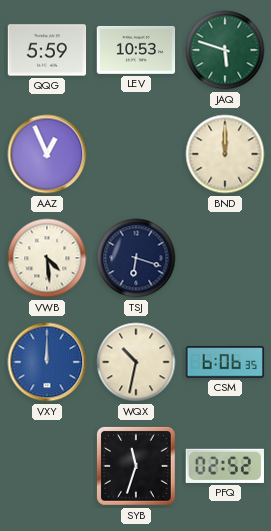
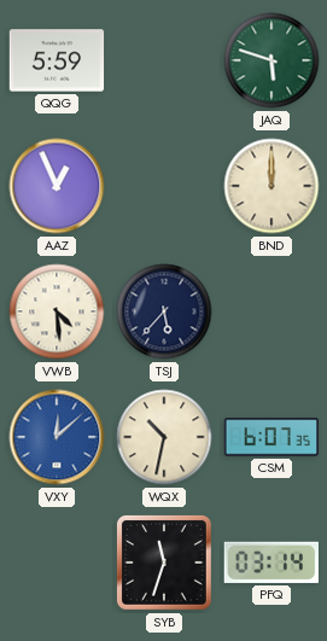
LEV: 10:53 -> none (136, 50)
TSJ: 6:18 -> 5:37 (164, 311)
VXY: 12:00 -> 12:08 (57, 437)
CSM: 6:06 -> 6:07 (271, 437)
PFQ: 02:52 -> 03:14 (271, 563)
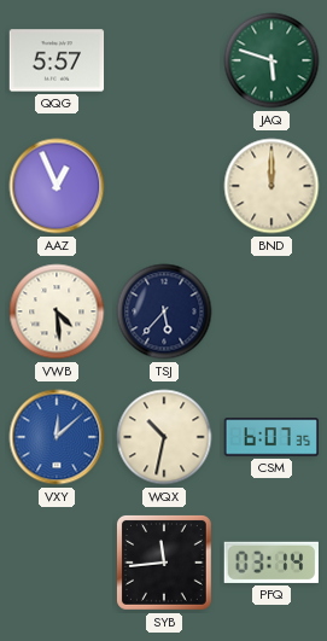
QQG: 5:59 -> 5:57 (57, 60)
SYB: 11:33 -> 11:44 (164, 563)
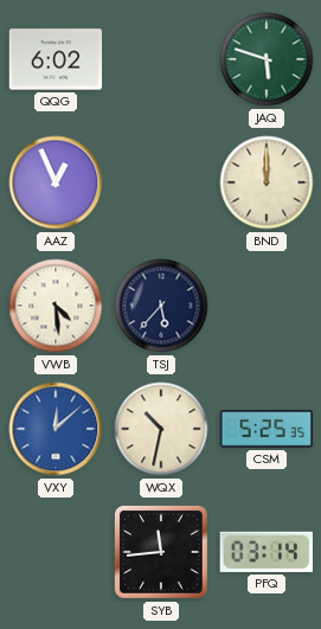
QQG: 5:57 -> 6:02 (56, 59)
CSM: 6:07 -> 5:25 (267, 429)
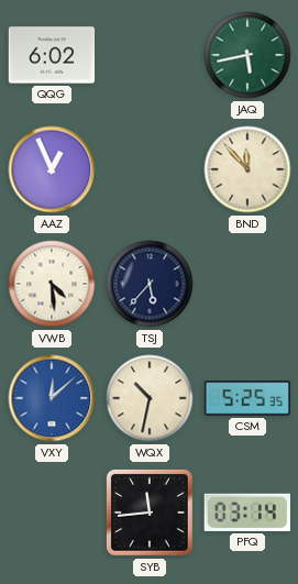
JAQ: 5:48 -> 5:43 (247, 55)
BND: 12:00 -> 11:53 (247, 169)
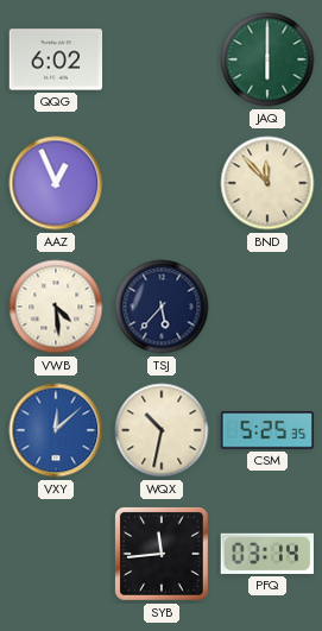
JAQ: 5:43 -> 6:00 (267, 59)
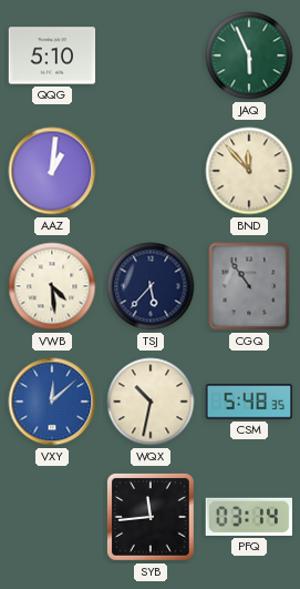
QQG: 6:02 -> 5:10 (52, 55)
JAQ: 6:00 -> 5:56 (249, 55)
AAZ: 12:56 -> 1:01 (52, 171)
CGQ: none -> 10:54 (249, 286)
CSM: 5:25 -> 5:48 (249, 402)
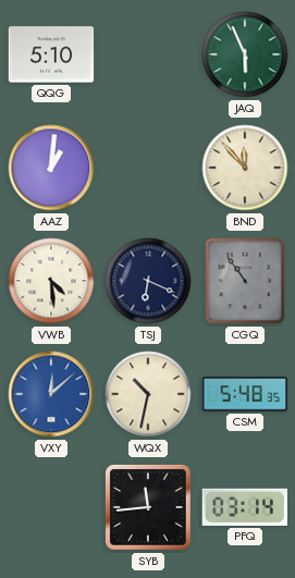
TSJ: 5:37 -> 6:19 (148, 281)
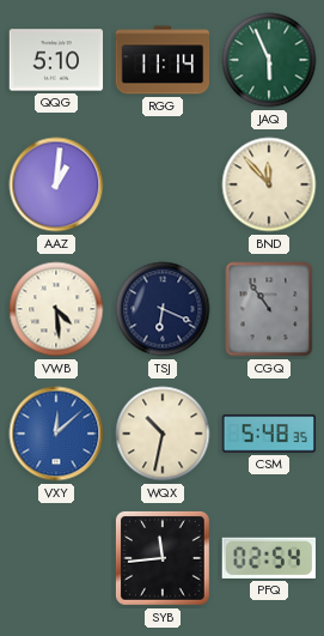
RGG: none -> 11:14 (163, 60)
PFQ: 03:14 -> 02:54 (269, 558)
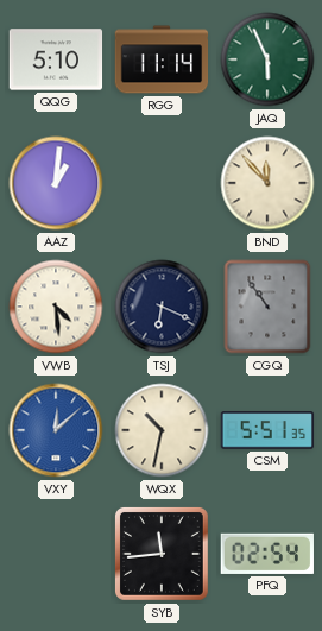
CSM: 5:48 -> 5:51 (267, 430)
